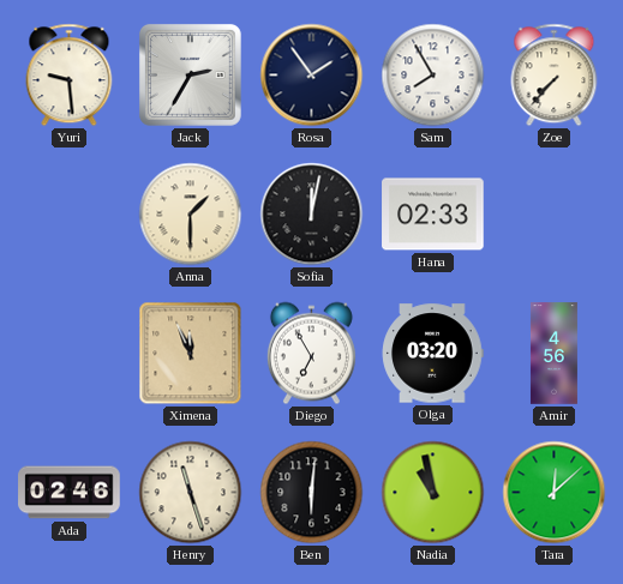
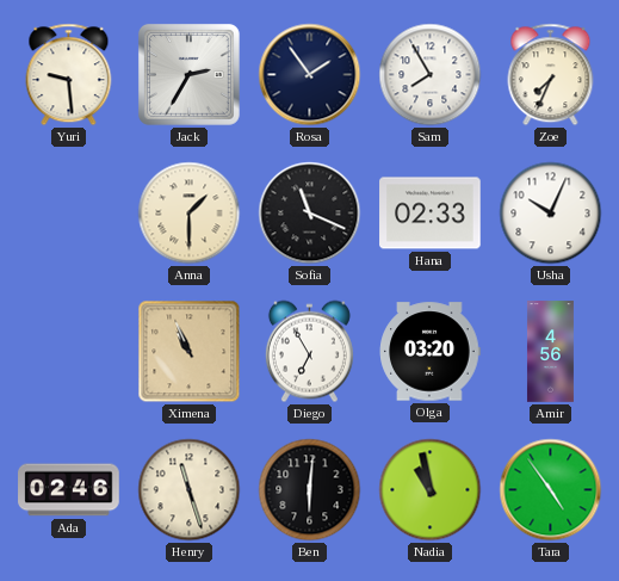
Zoe: 7:37 -> 7:34 (551, 75)
Sofia: 12:02 -> 11:19 (310, 214)
Usha: none -> 10:04 (551, 214)
Ximena: 11:56 -> 10:56 (190, 352)
Tara: 12:08 -> 4:54 (551, 490)
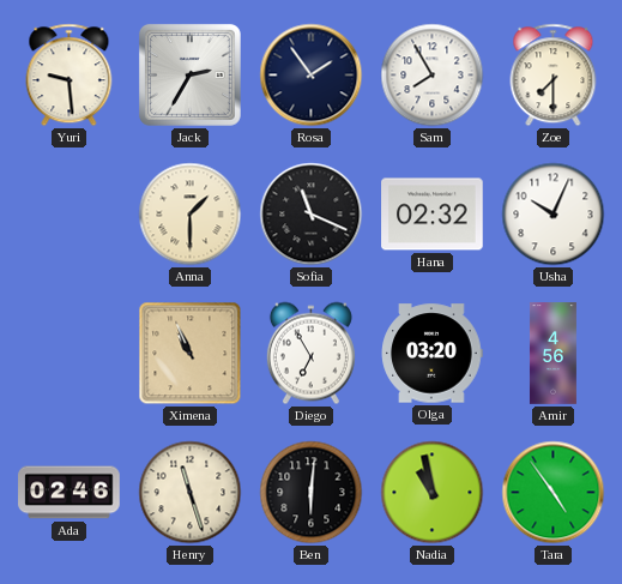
Zoe: 7:34 -> 7:30 (554, 76)
Hana: 02:33 -> 02:32 (433, 215)
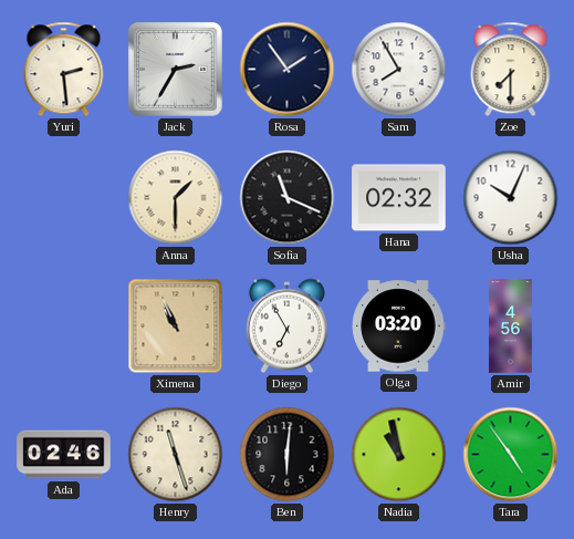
Yuri: 9:29 -> 2:29 (64, 70)
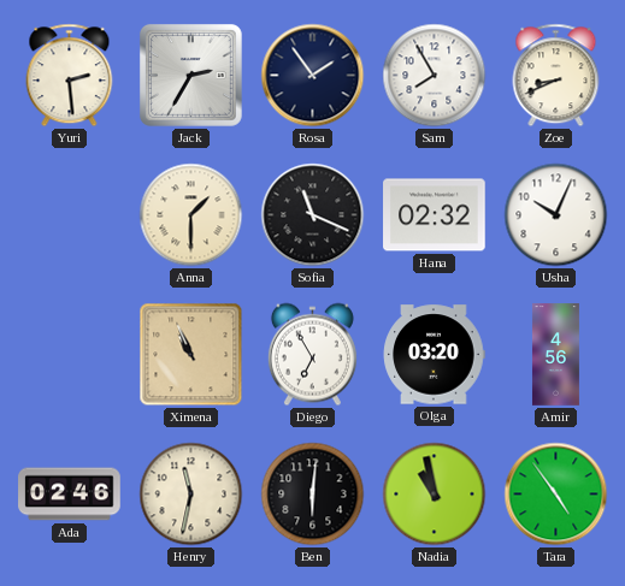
Zoe: 7:30 -> 8:41 (556, 76)
Henry: 11:27 -> 11:32 (191, 495)
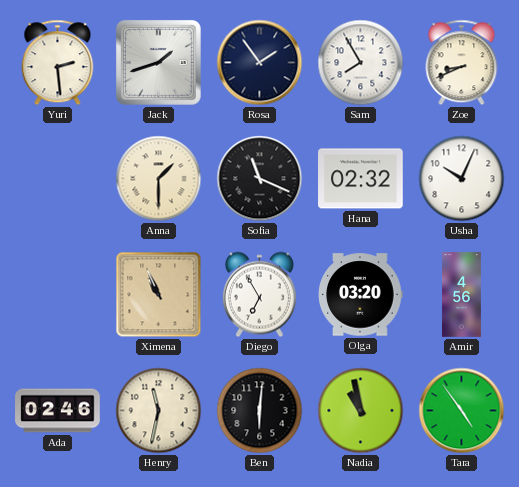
Jack: 2:35 -> 1:42 (158, 62)
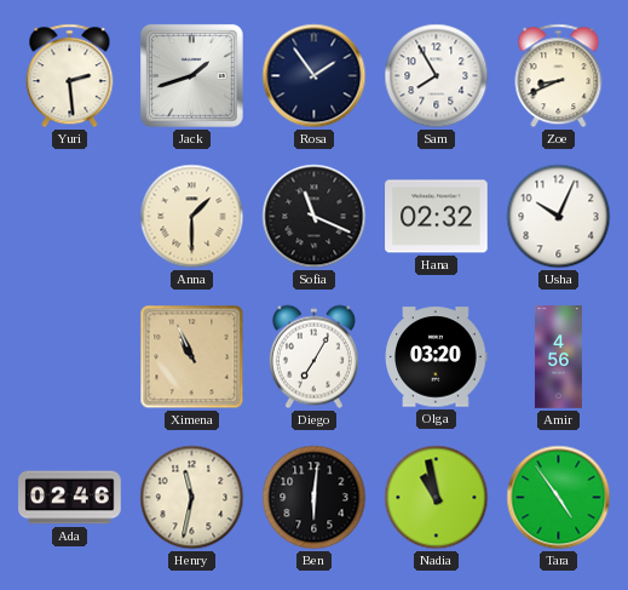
Diego: 6:55 -> 7:05 (313, 357)
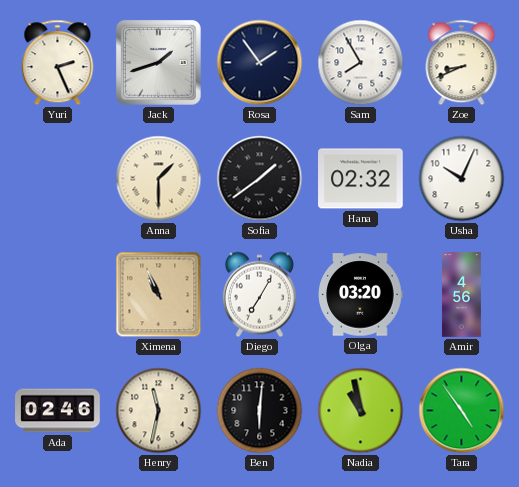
Yuri: 2:29 -> 2:26 (58, 63)
Sofia: 11:19 -> 1:39 (260, 179)
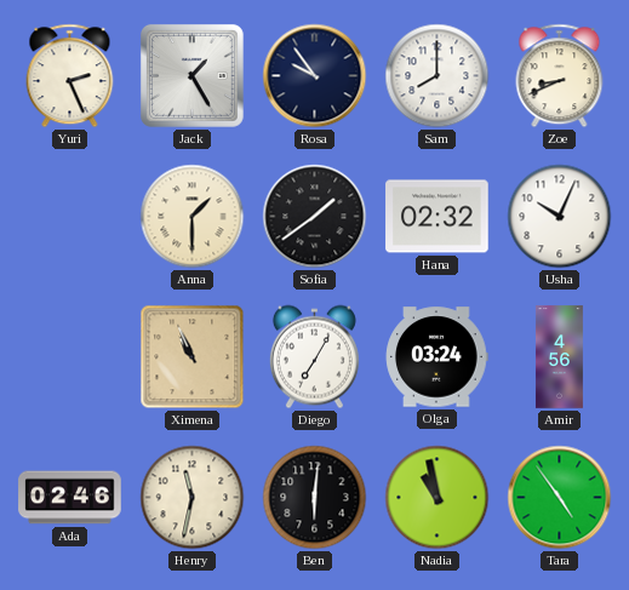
Jack: 1:42 -> 1:25 (191, 75)
Rosa: 1:54 -> 9:54 (315, 76)
Sam: 7:55 -> 8:00 (438, 76)
Olga: 03:20 -> 03:24 (436, 357)
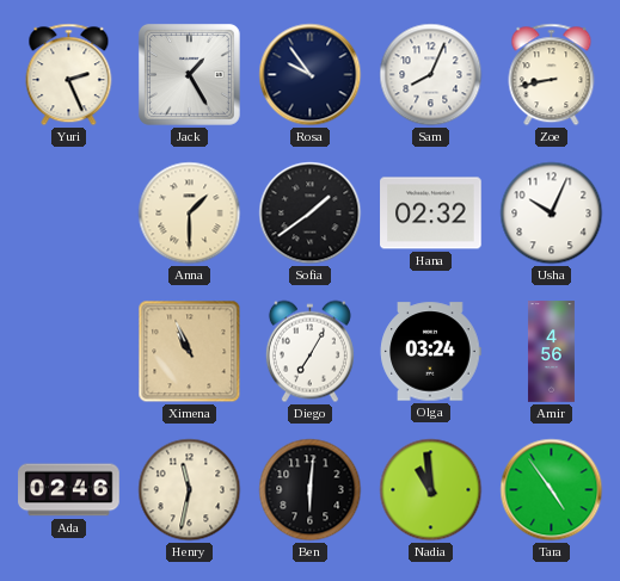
Sam: 8:00 -> 8:04 (431, 75)
Zoe: 8:41 -> 8:43 (552, 75)
Nadia: 10:58 -> 10:59 (431, 490)
